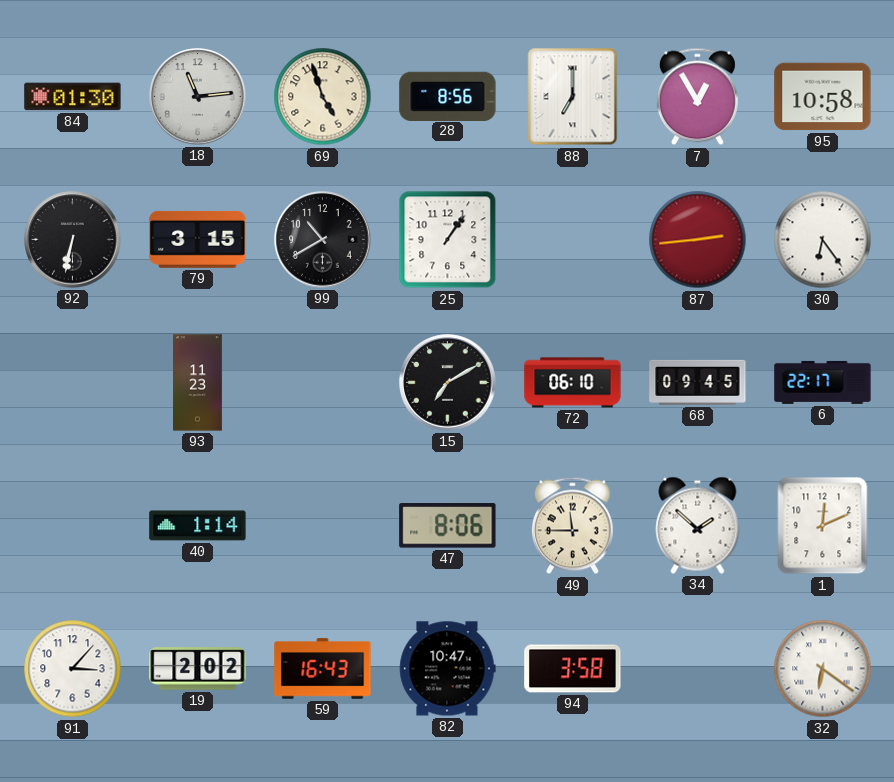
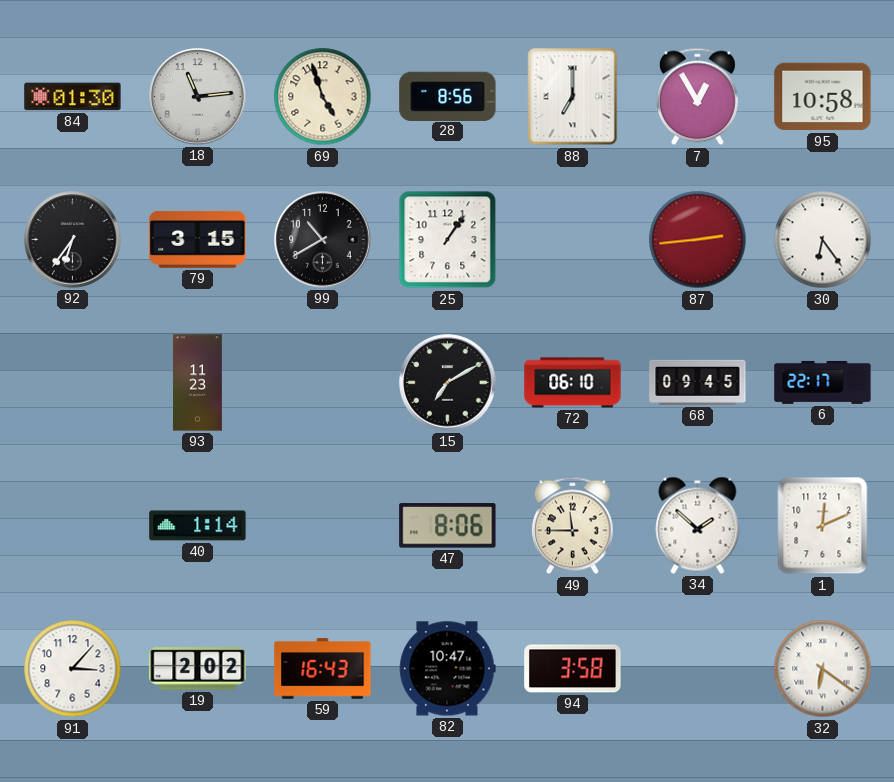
92: 6:32 -> 6:36 (73, 240)
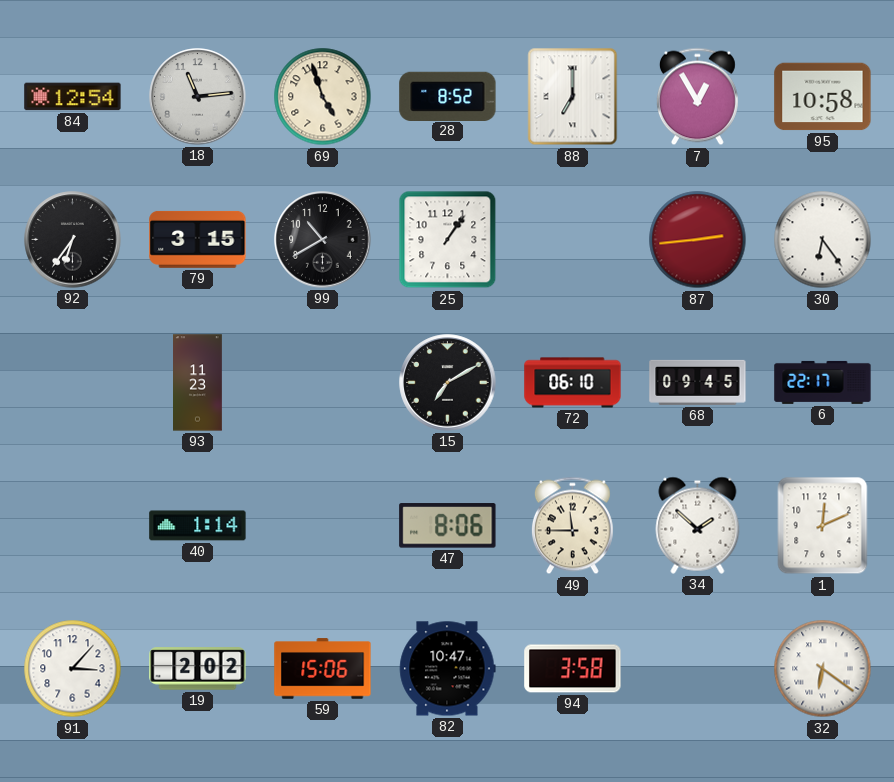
84: 01:30 -> 12:54 (73, 97)
28: 8:56 -> 8:52 (448, 96)
59: 16:43 -> 15:06 (323, 669)
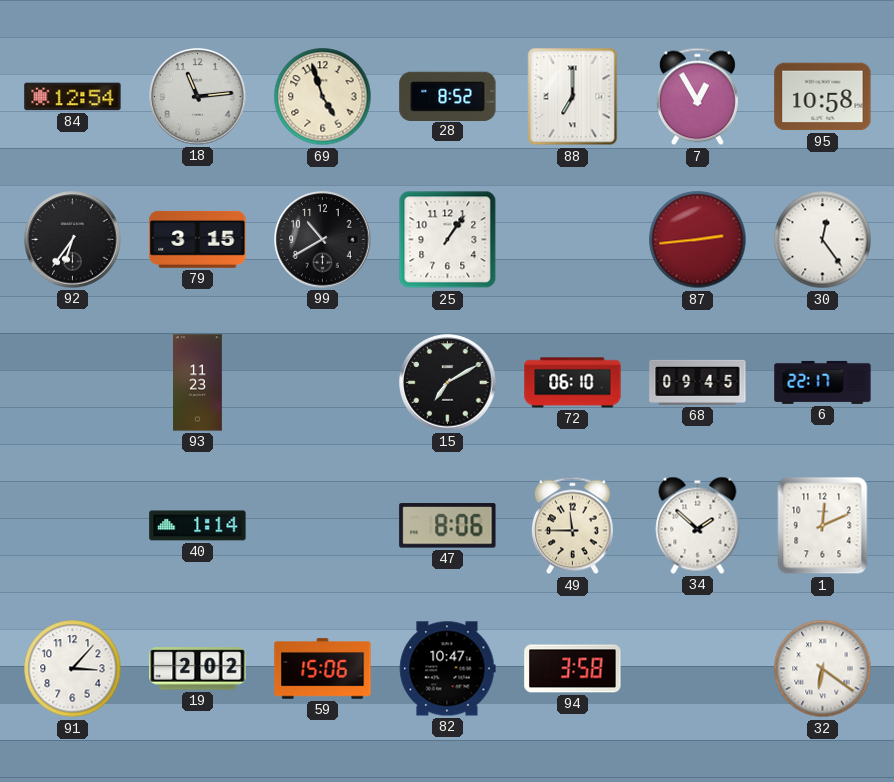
30: 6:24 -> 12:24 (823, 240)
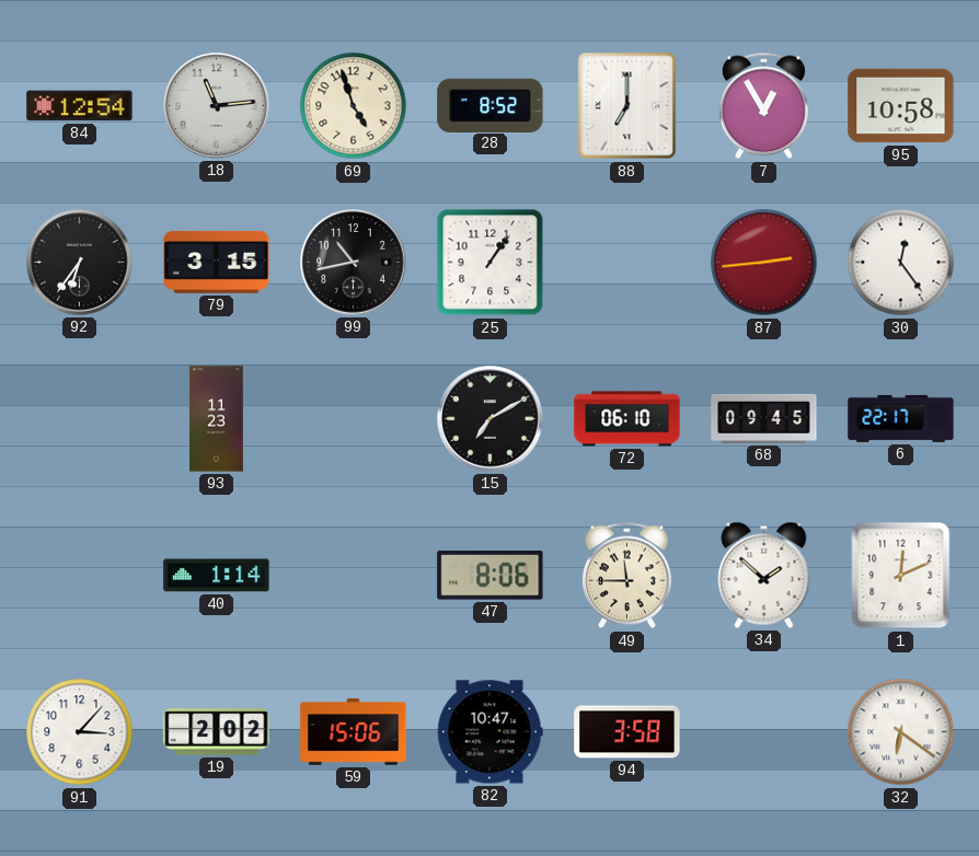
99: 10:40 -> 10:43 (354, 263)
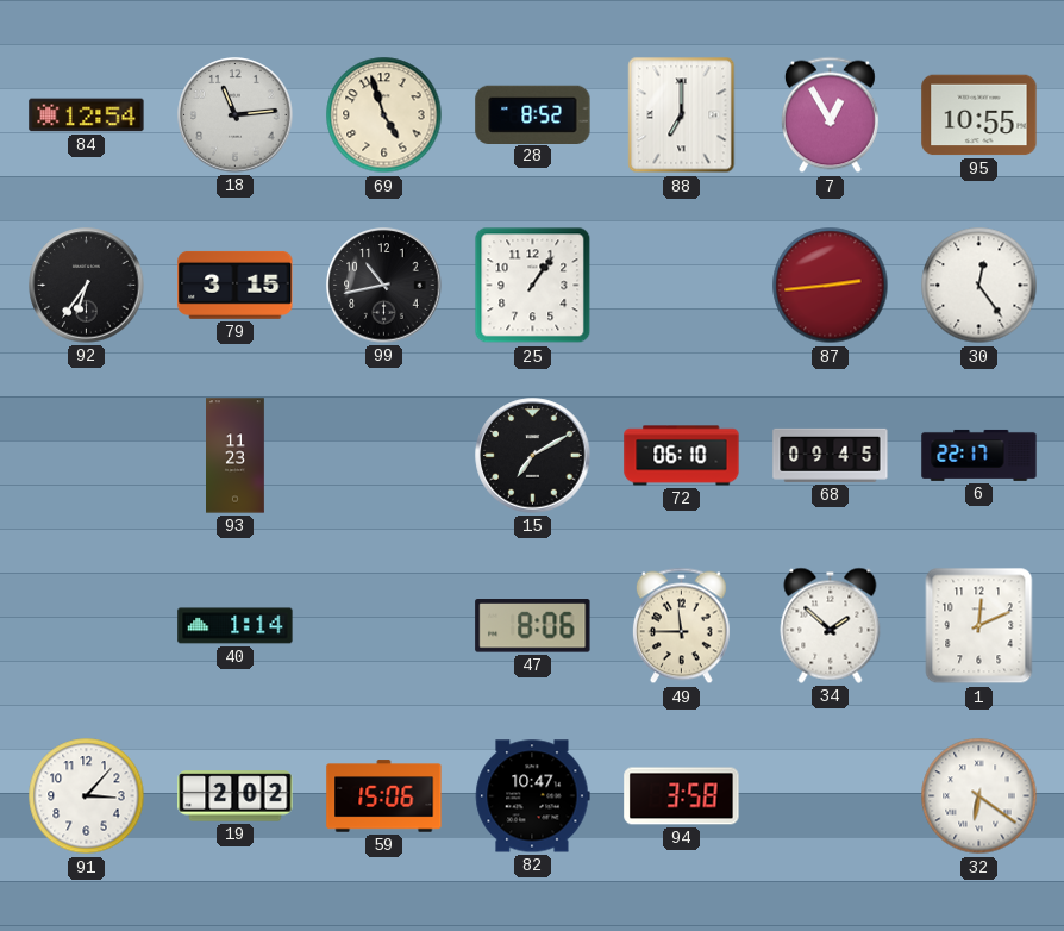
95: 10:58 -> 10:55 (979, 115)
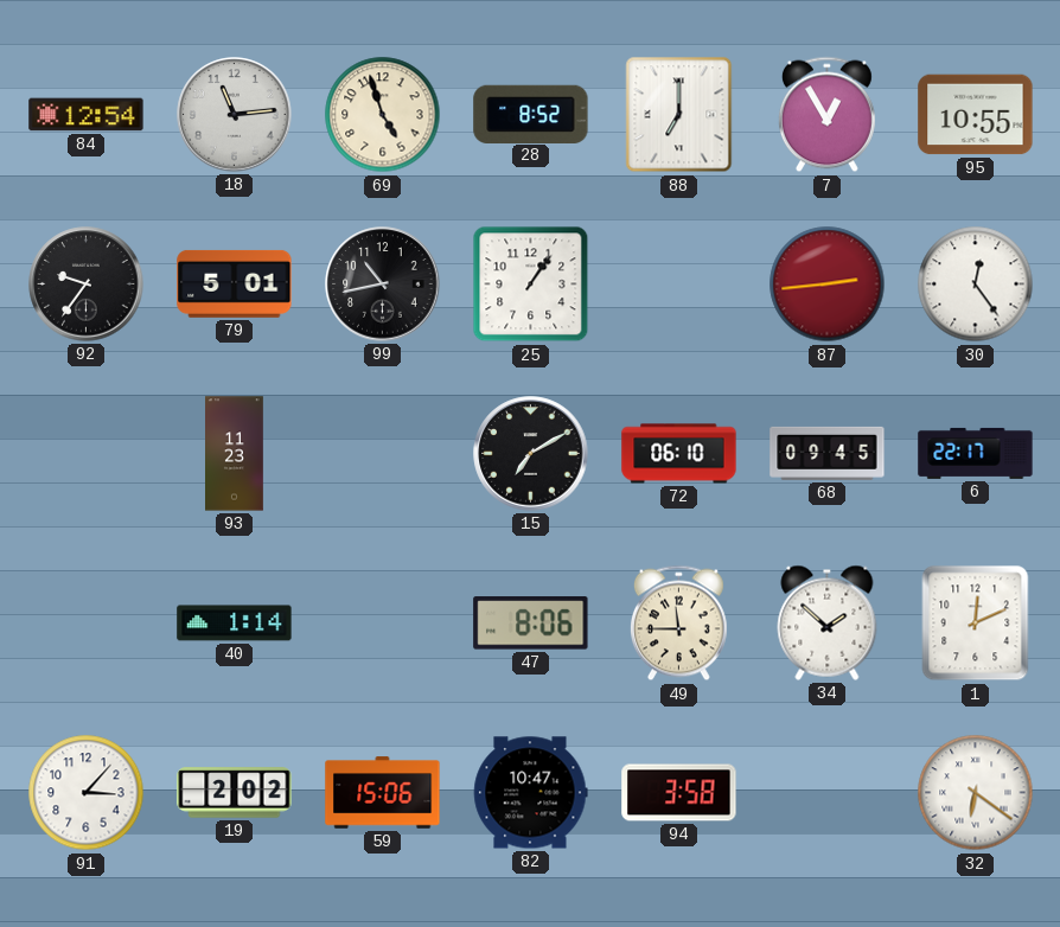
92: 6:36 -> 9:36 (87, 285)
79: 3:15 -> 5:01 (235, 283)
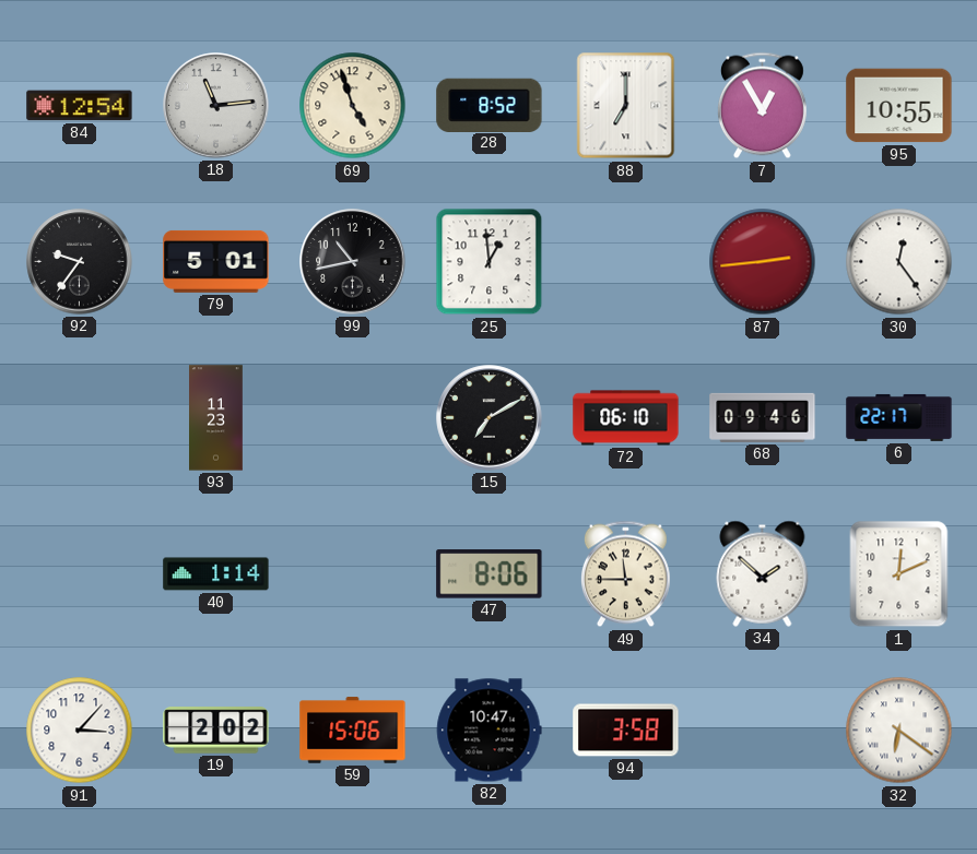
25: 1:06 -> 12:59 (490, 262)
68: 09:45 -> 09:46 (763, 417)
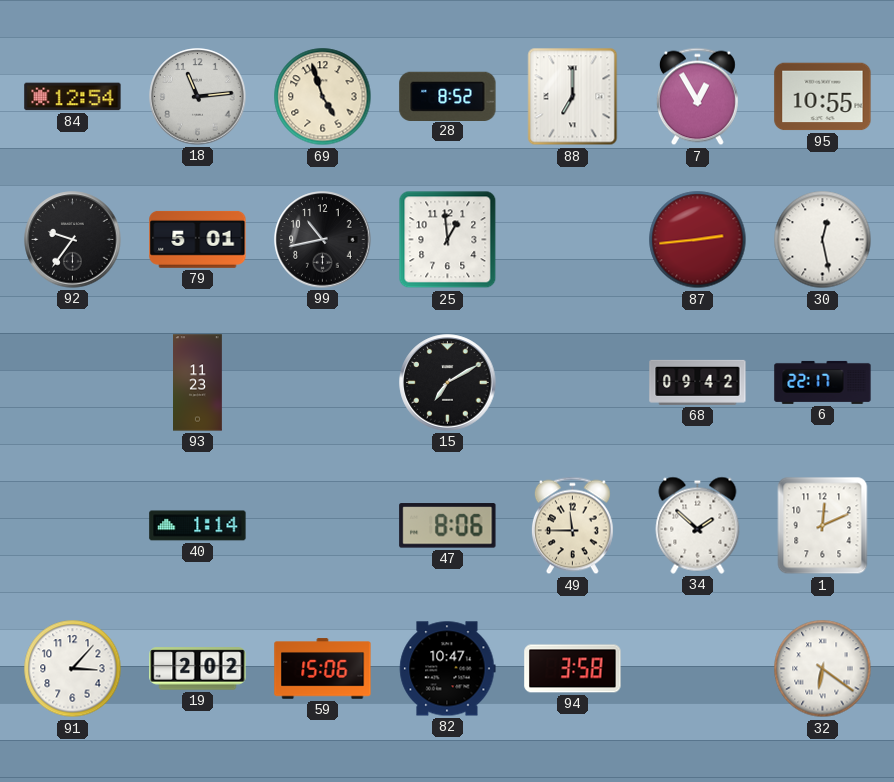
30: 12:24 -> 12:28 (823, 240)
72: 06:10 -> none (626, 418)
68: 09:46 -> 09:42 (698, 382)
